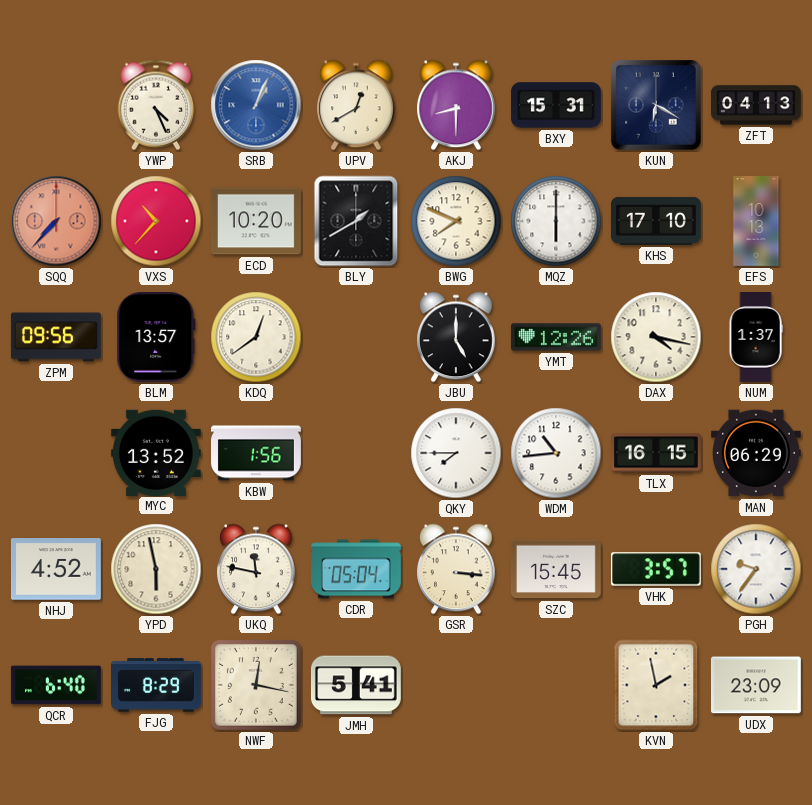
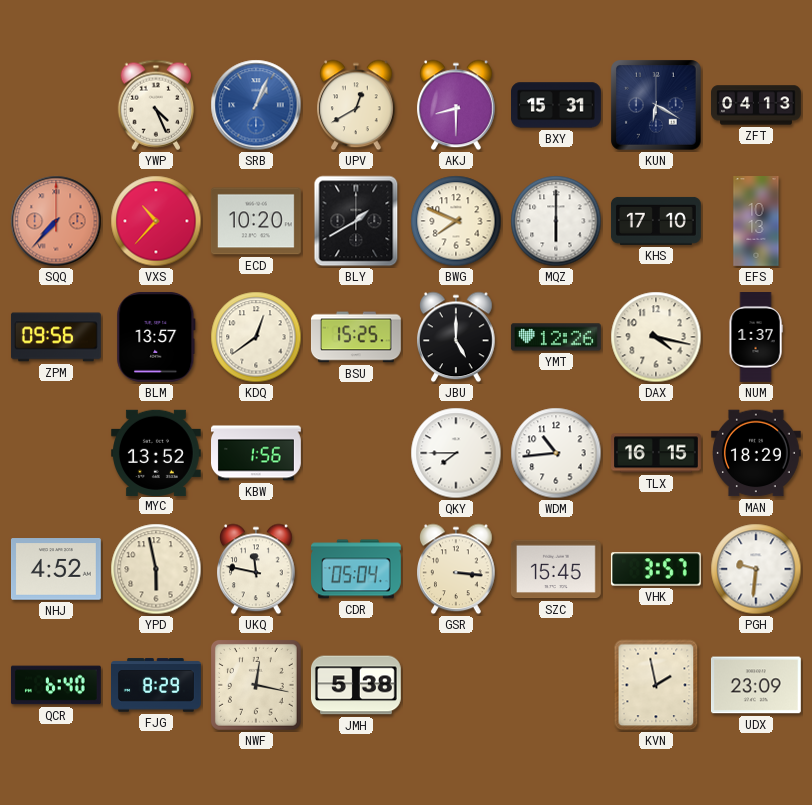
BSU: none -> 15:25 (356, 337)
MAN: 06:29 -> 18:29 (756, 453)
PGH: 9:36 -> 9:31 (756, 569)
JMH: 5:41 -> 5:38 (356, 685)
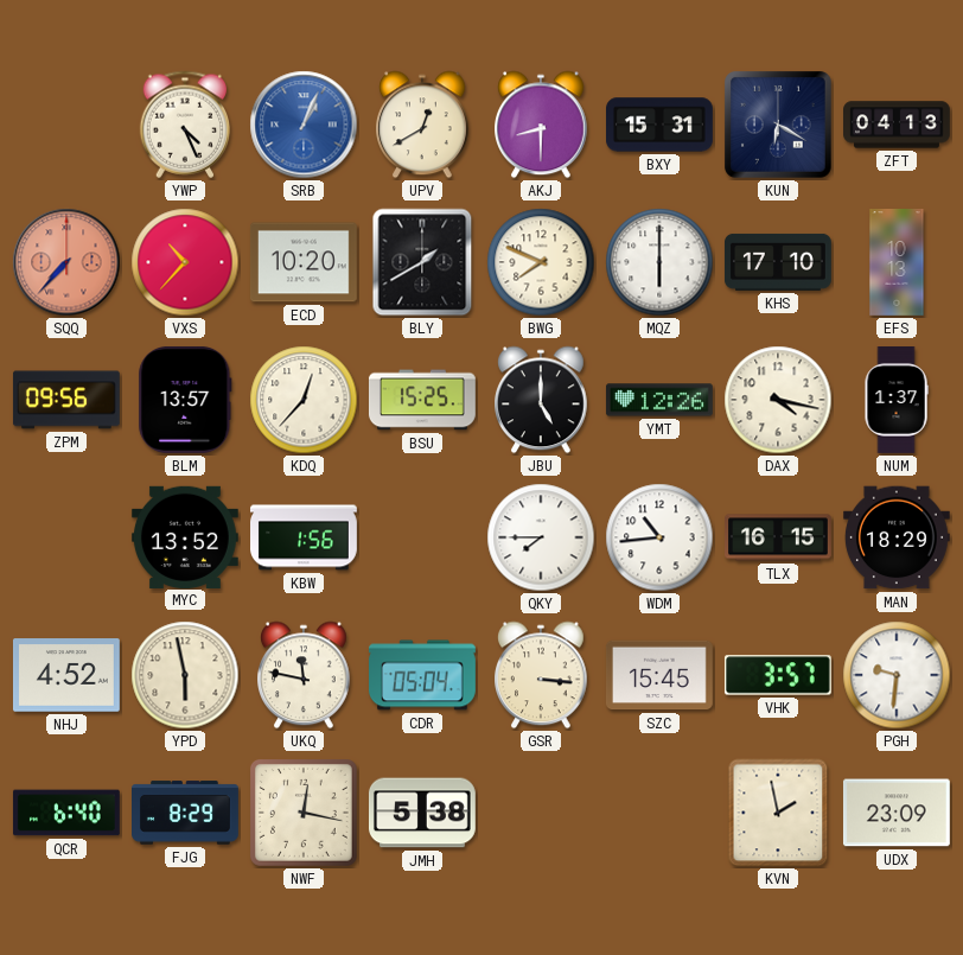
KDQ: 12:39 -> 12:37 (304, 400)
